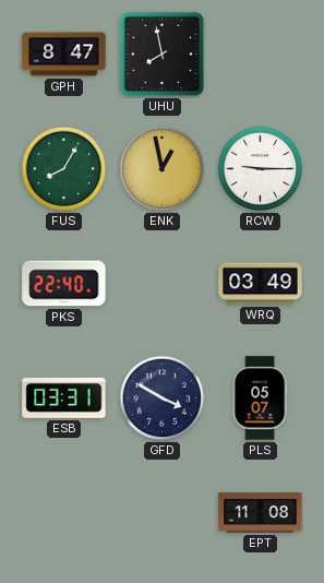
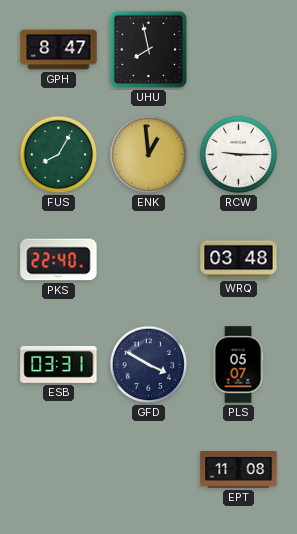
ENK: 12:58 -> 12:59 (149, 155)
WRQ: 03:49 -> 03:48 (239, 260)
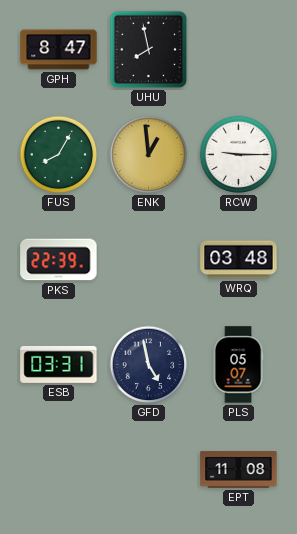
PKS: 22:40 -> 22:39 (59, 260)
GFD: 3:50 -> 4:58 (149, 365)
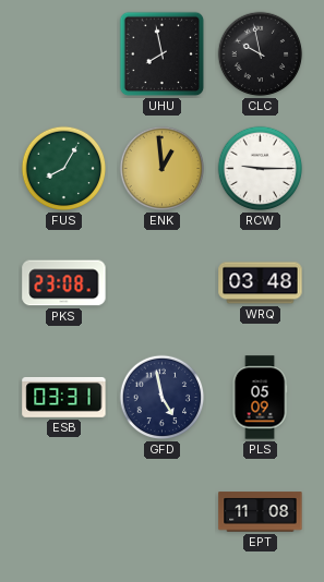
GPH: 8:47 -> none (59, 50)
CLC: none -> 9:58 (261, 54)
PKS: 22:39 -> 23:08 (64, 283)
PLS: 05:07 -> 05:09 (260, 398)
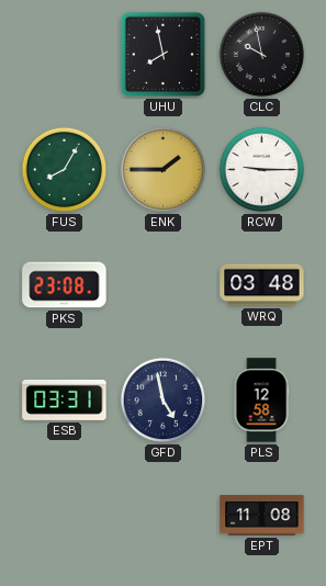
ENK: 12:59 -> 1:45 (164, 170)
PLS: 05:09 -> 12:58 (261, 401)
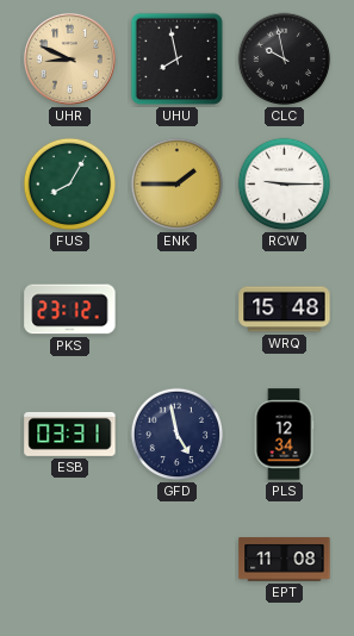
UHR: none -> 8:49 (69, 58)
PKS: 23:08 -> 23:12 (70, 310)
WRQ: 03:48 -> 15:48 (285, 310)
PLS: 12:58 -> 12:34 (284, 435)
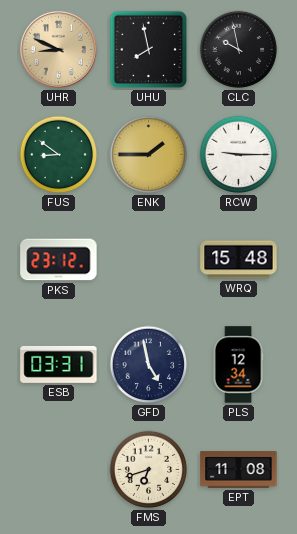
FUS: 8:05 -> 8:51 (59, 155)
FMS: none -> 6:42 (149, 470)
